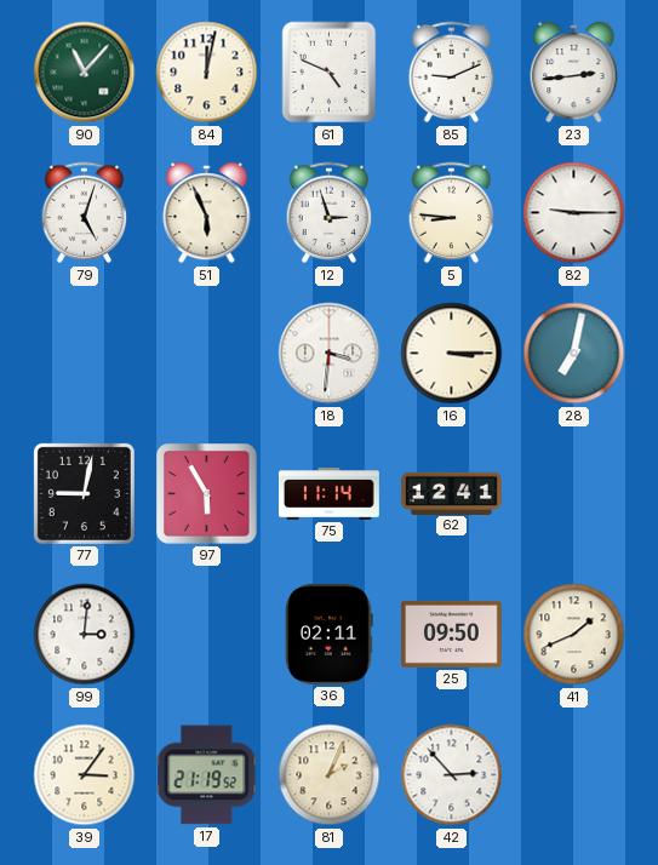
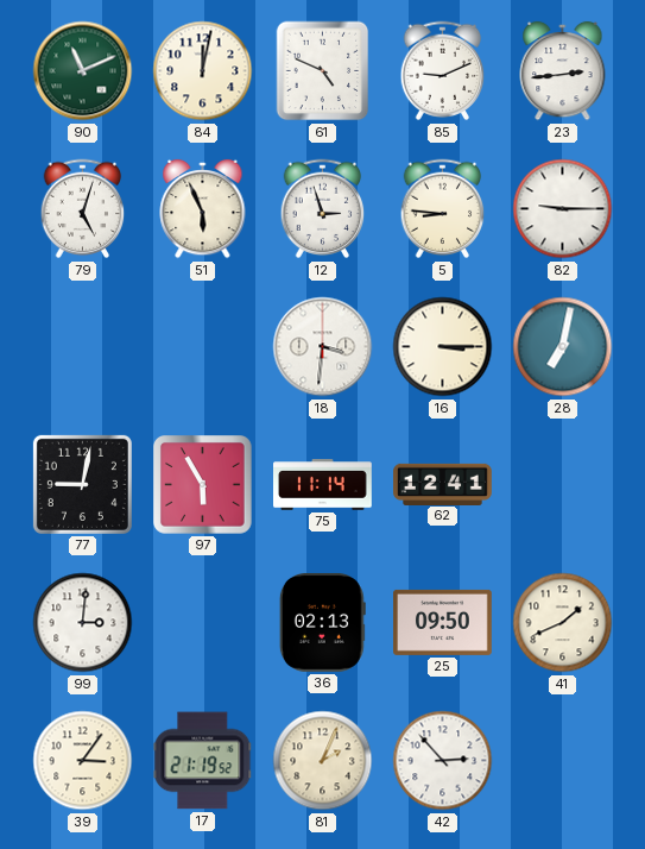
90: 11:07 -> 11:11 (83, 71)
36: 02:11 -> 02:13 (322, 623)
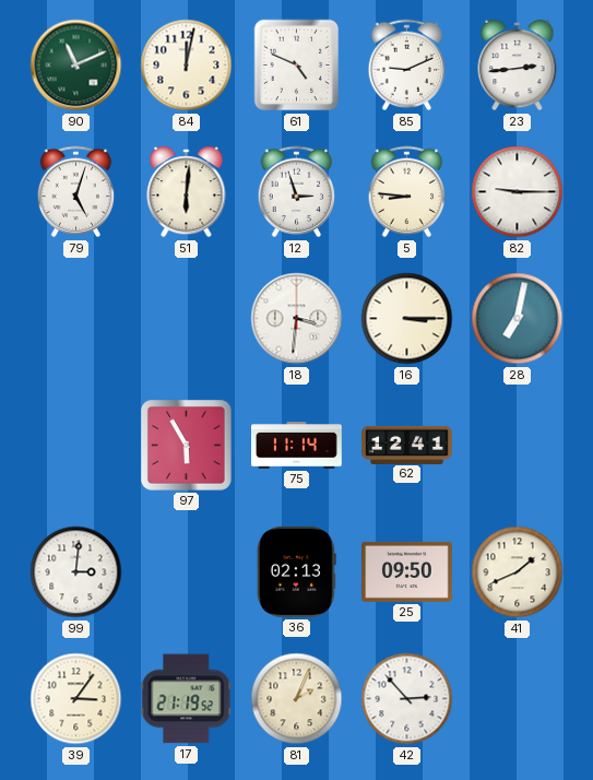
51: 5:56 -> 6:01 (187, 192)
77: 9:02 -> none (82, 484)
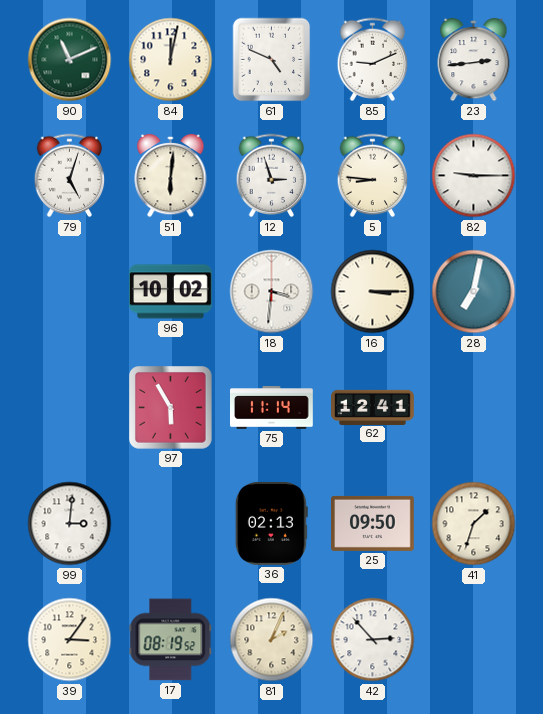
96: none -> 10:02 (170, 292)
41: 1:41 -> 1:33 (474, 524)
17: 21:19 -> 08:19 (171, 640)
